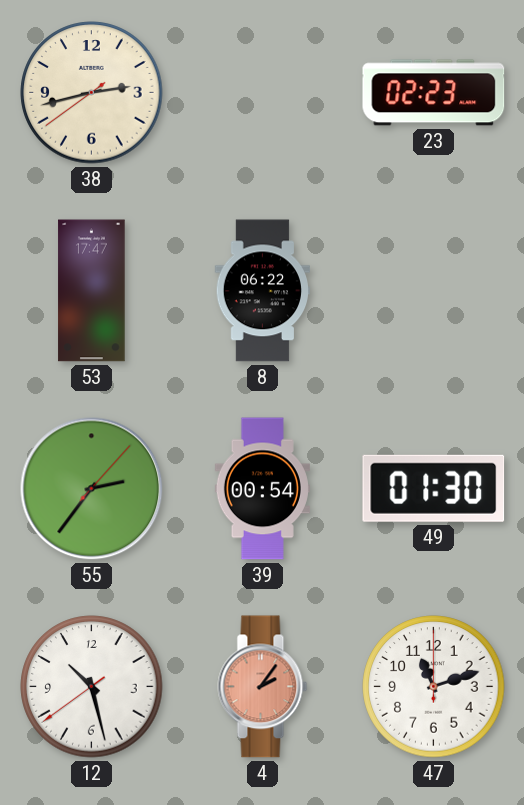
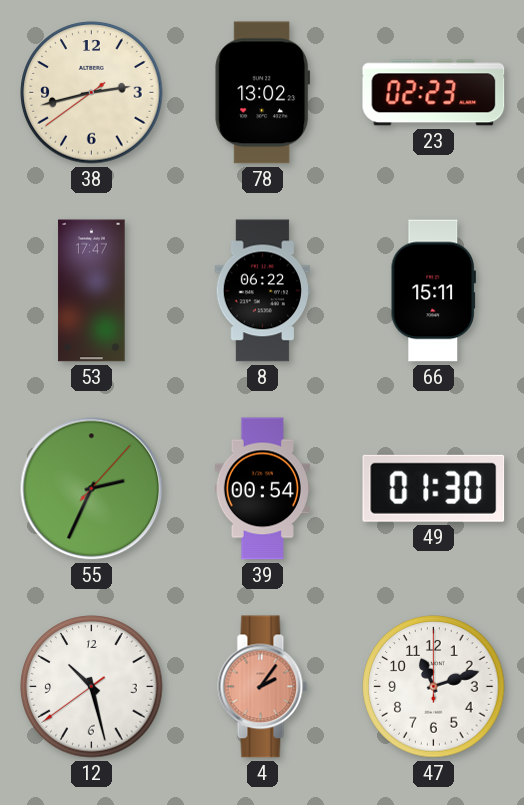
78: none -> 13:02 (263, 93)
66: none -> 15:11 (433, 291)
55: 2:36 -> 2:34 (92, 489)
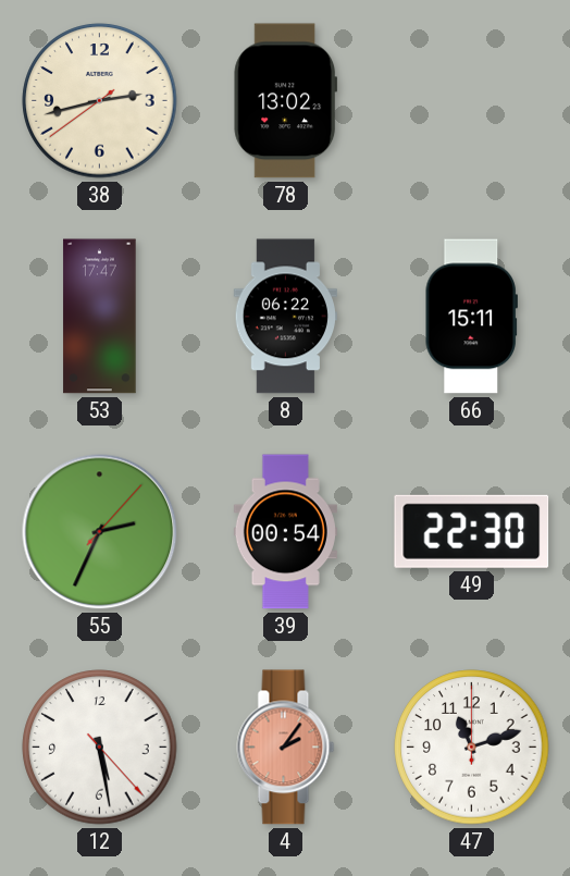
23: 02:23 -> none (434, 93)
49: 01:30 -> 22:30 (472, 531)
12: 10:27 -> 5:28 (100, 748)
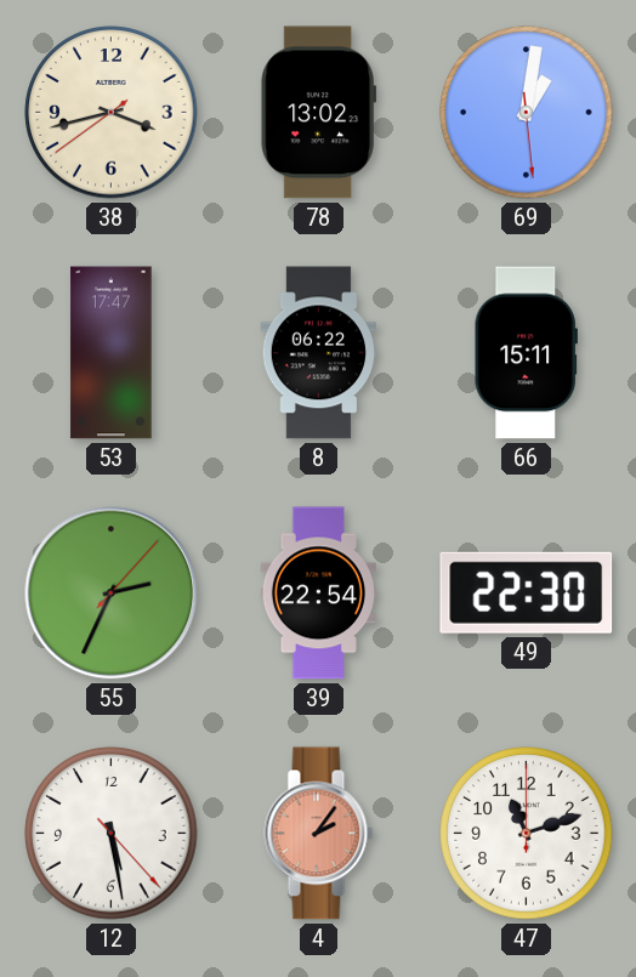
38: 2:42 -> 3:42 (112, 113)
69: none -> 1:01 (527, 113)
39: 00:54 -> 22:54 (318, 593)
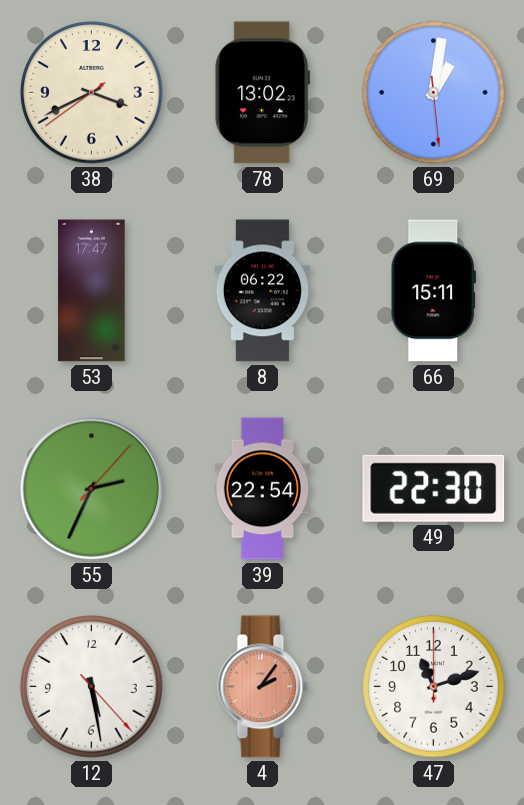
38: 3:42 -> 3:40 (92, 93)
